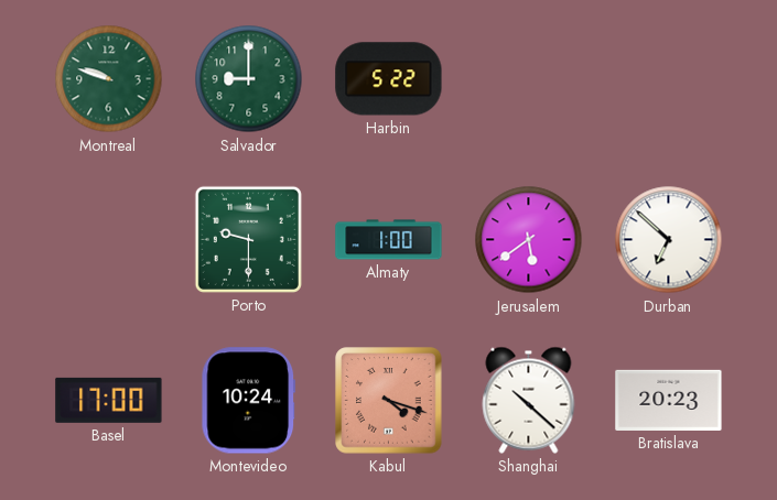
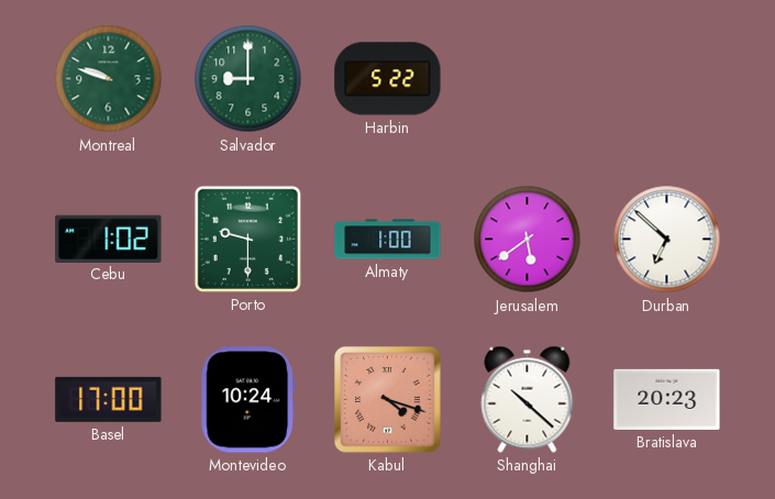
Cebu: none -> 1:02 (109, 239)
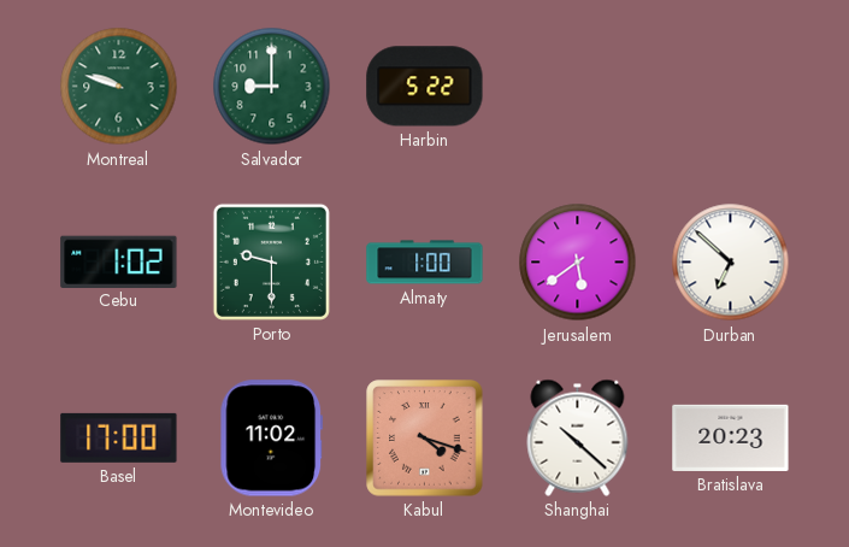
Montevideo: 10:24 -> 11:02 (272, 439)
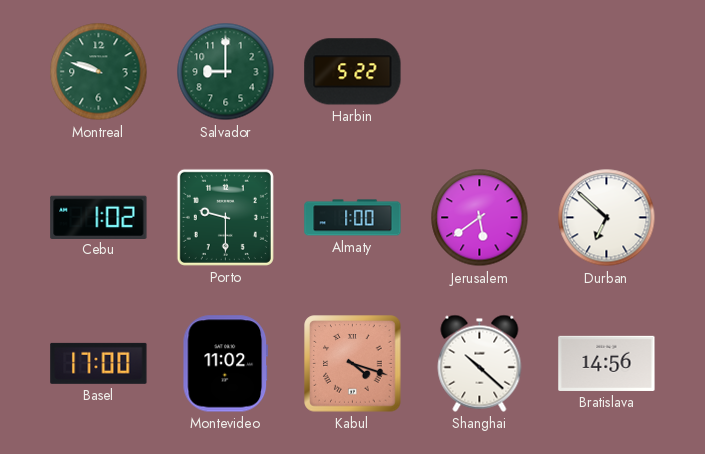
Bratislava: 20:23 -> 14:56 (607, 363)
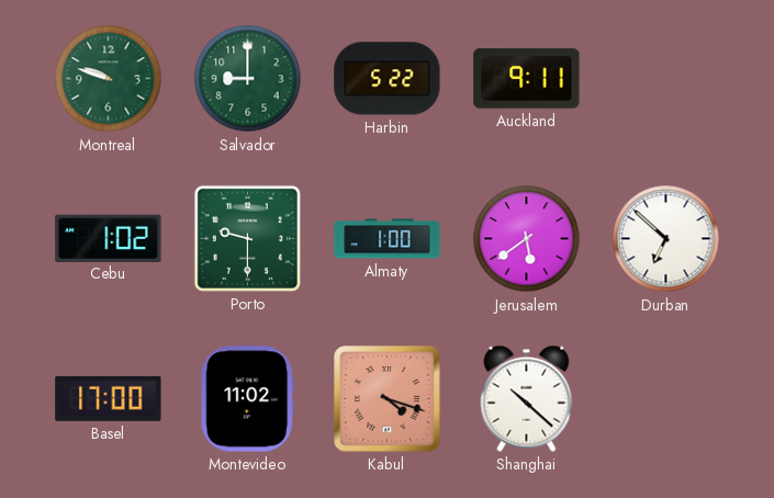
Auckland: none -> 9:11 (527, 79)
Bratislava: 14:56 -> none (607, 363)
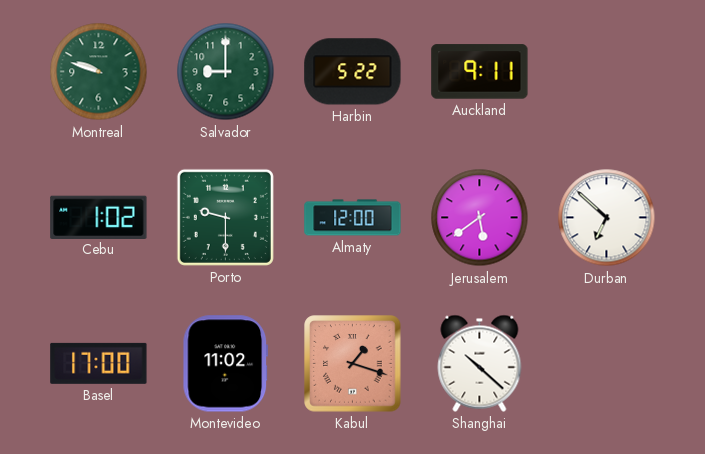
Almaty: 1:00 -> 12:00 (353, 218)
Kabul: 4:18 -> 1:18 (353, 364)
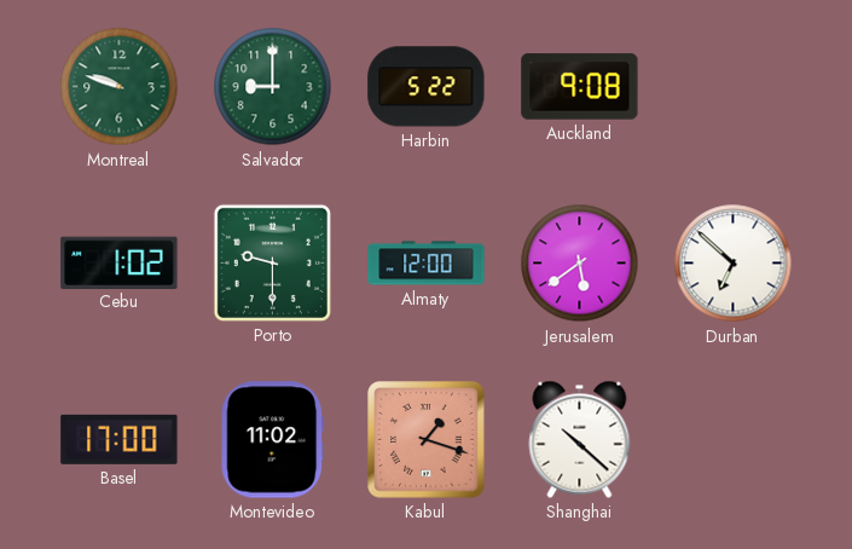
Auckland: 9:11 -> 9:08 (580, 87)
